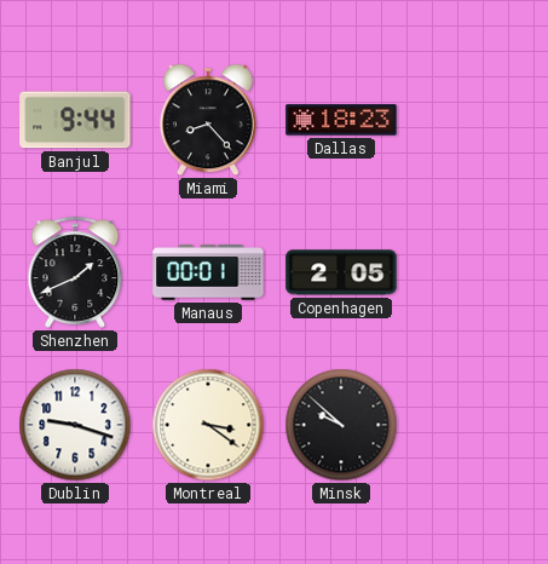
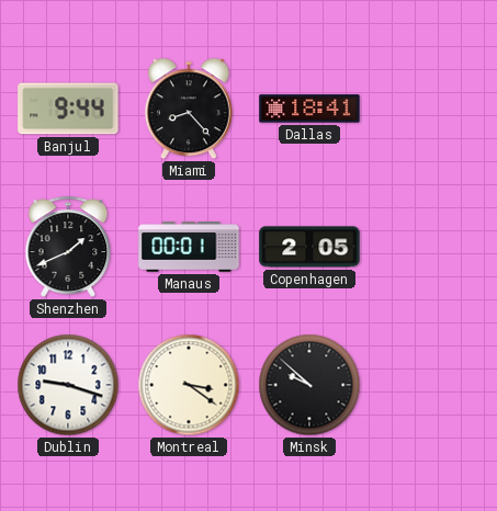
Dallas: 18:23 -> 18:41 (309, 109)
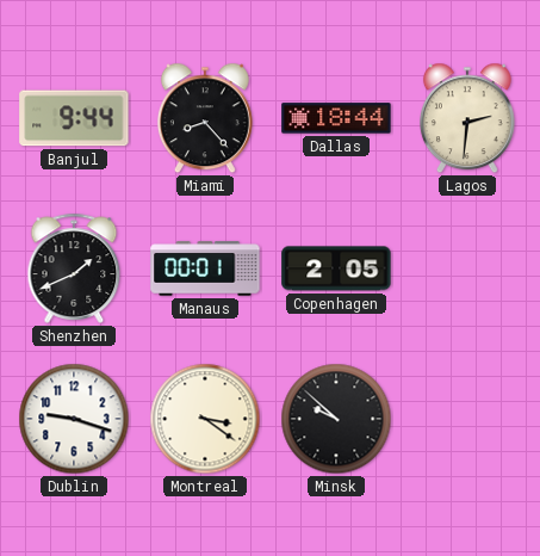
Dallas: 18:41 -> 18:44 (336, 118)
Lagos: none -> 2:31 (467, 118)
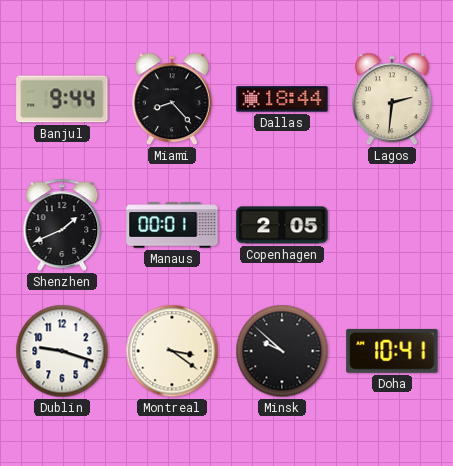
Doha: none -> 10:41 (392, 351)
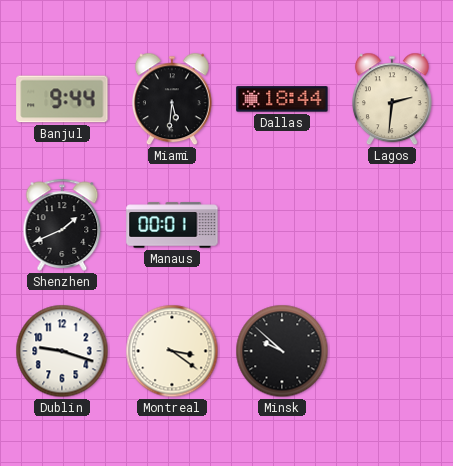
Miami: 8:23 -> 5:31 (172, 99)
Copenhagen: 2:05 -> none (282, 225)
Doha: 10:41 -> none (392, 351)
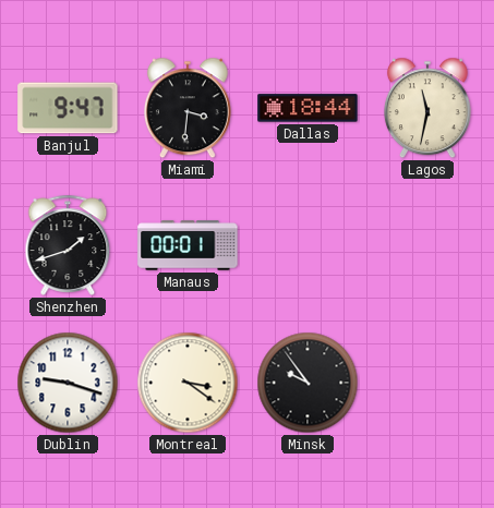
Banjul: 9:44 -> 9:47 (68, 108)
Miami: 5:31 -> 3:31 (188, 108)
Lagos: 2:31 -> 11:32 (427, 108)
Shenzhen: 1:41 -> 1:42 (68, 245)
Minsk: 9:52 -> 9:54 (308, 383)
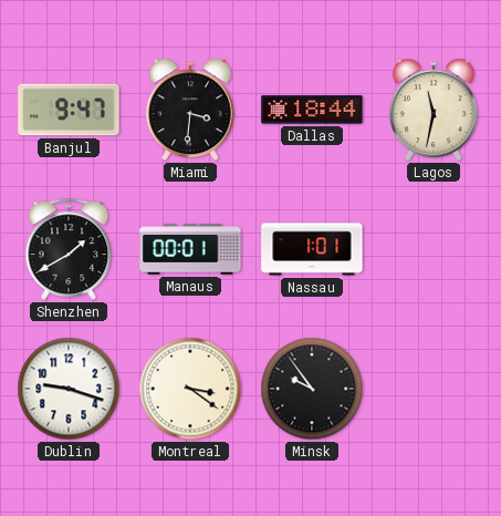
Shenzhen: 1:42 -> 1:40 (69, 249)
Nassau: none -> 1:01 (312, 249)
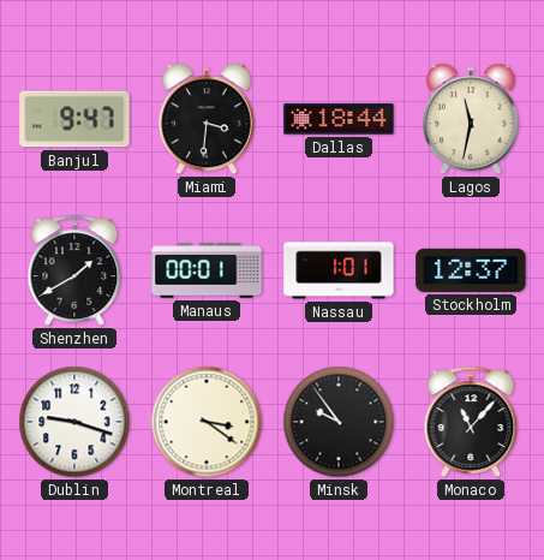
Stockholm: none -> 12:37 (471, 270)
Monaco: none -> 11:07 (471, 422)
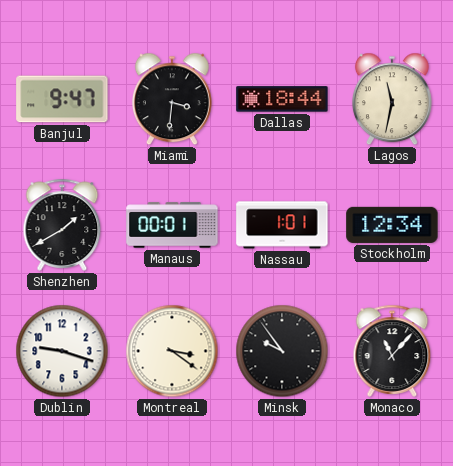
Stockholm: 12:37 -> 12:34 (392, 225)
